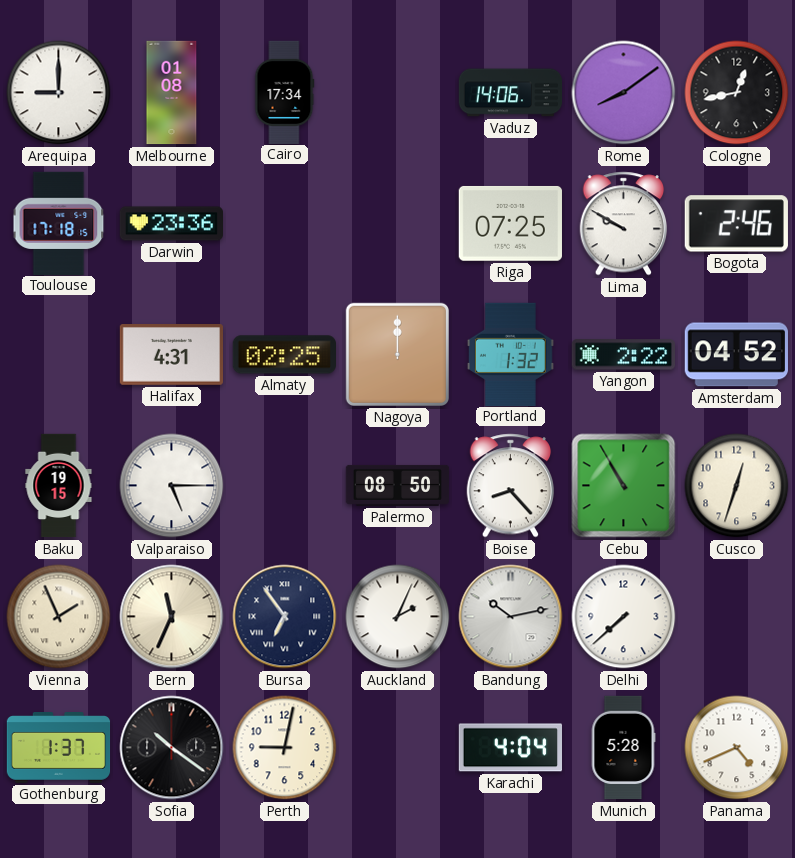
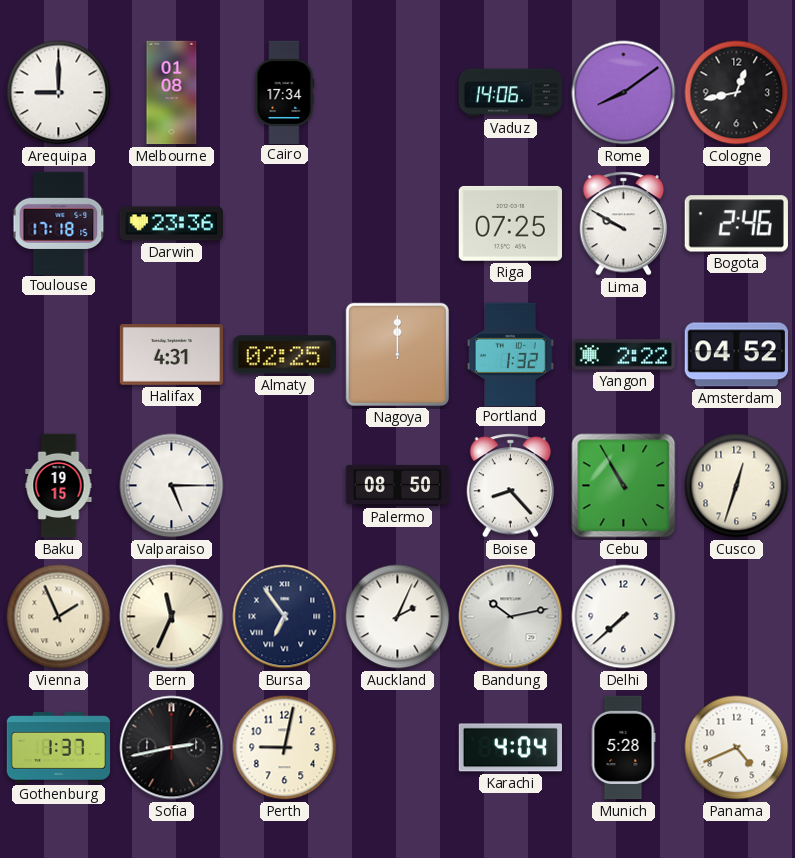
Sofia: 10:21 -> 2:43 (172, 748)
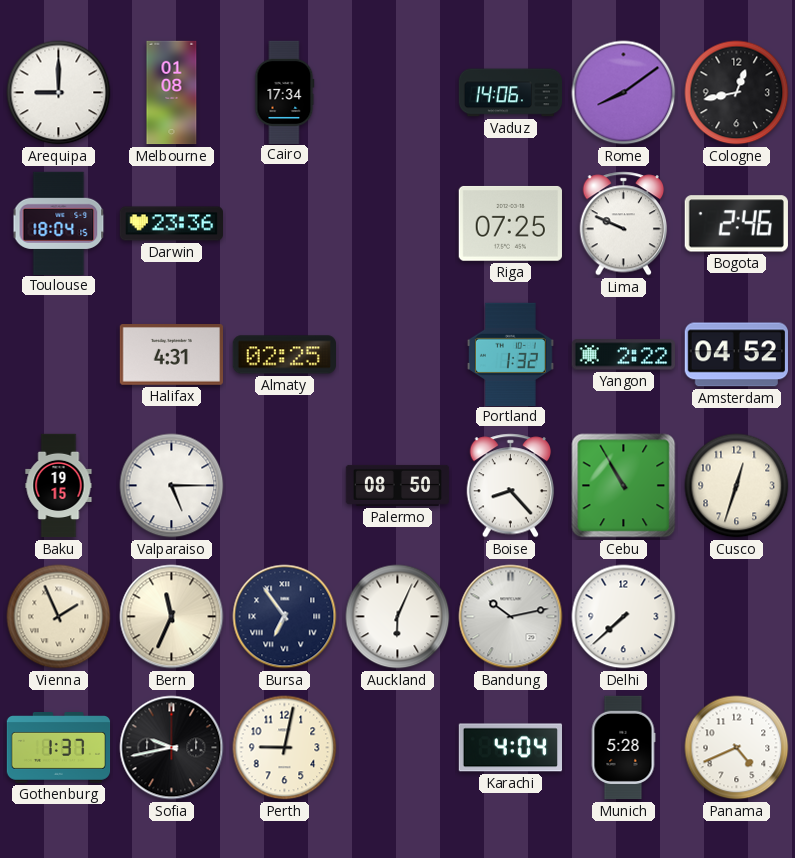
Toulouse: 17:18 -> 18:04 (59, 223)
Lima: 9:50 -> 9:49 (624, 224)
Nagoya: 12:00 -> none (397, 354)
Auckland: 2:04 -> 6:04 (398, 617)
Sofia: 2:43 -> 9:43 (172, 748)
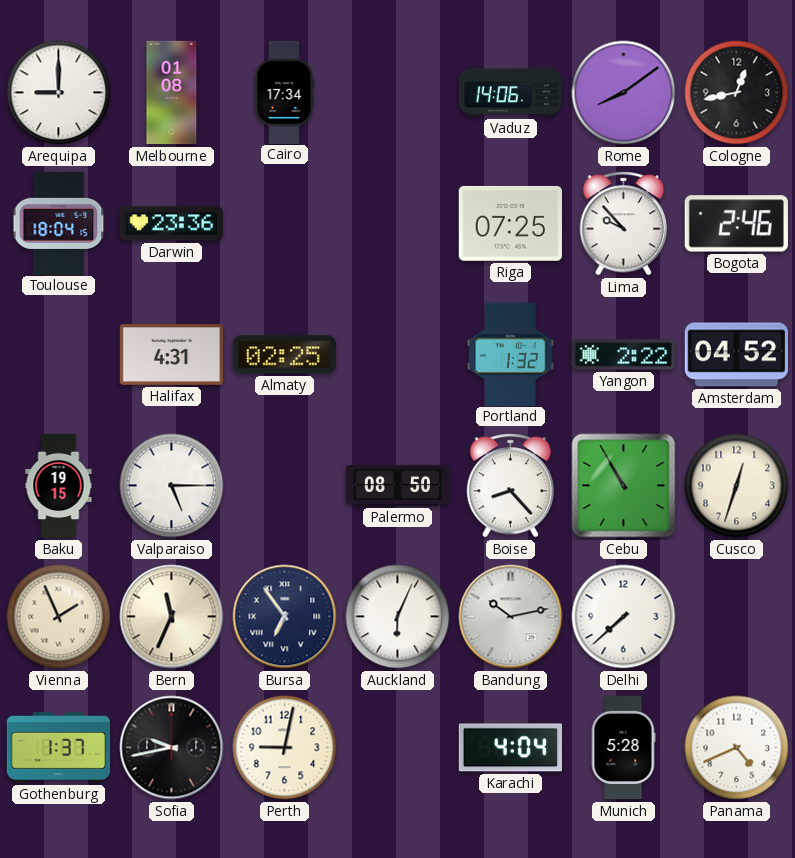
Lima: 9:49 -> 9:53 (624, 224)
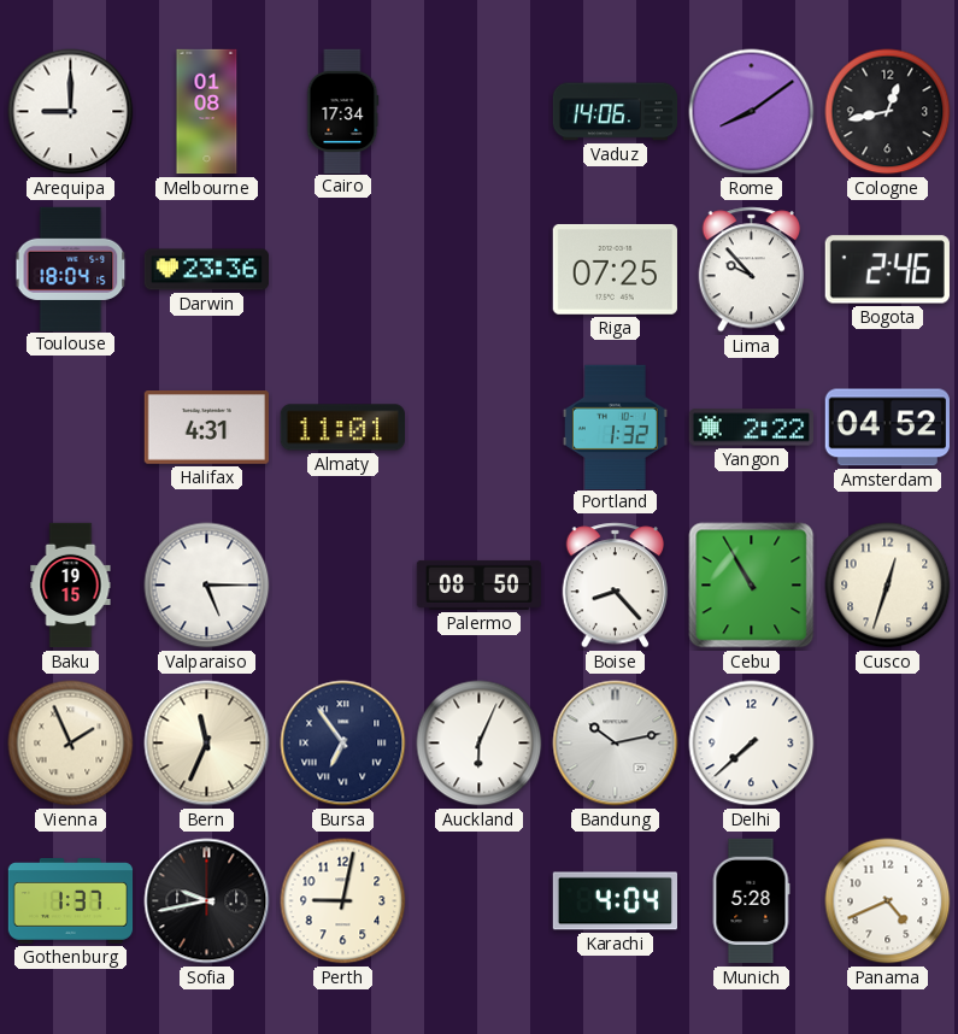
Almaty: 02:25 -> 11:01 (342, 428)
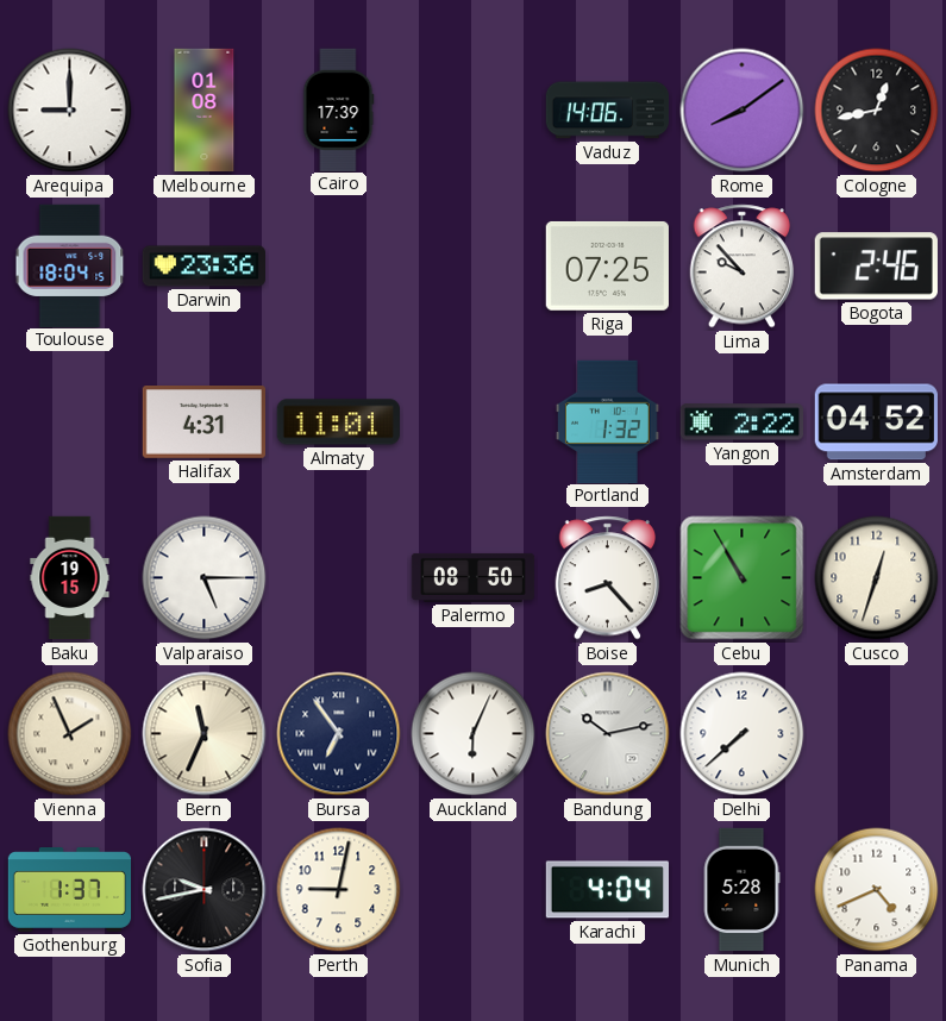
Cairo: 17:34 -> 17:39 (339, 109)
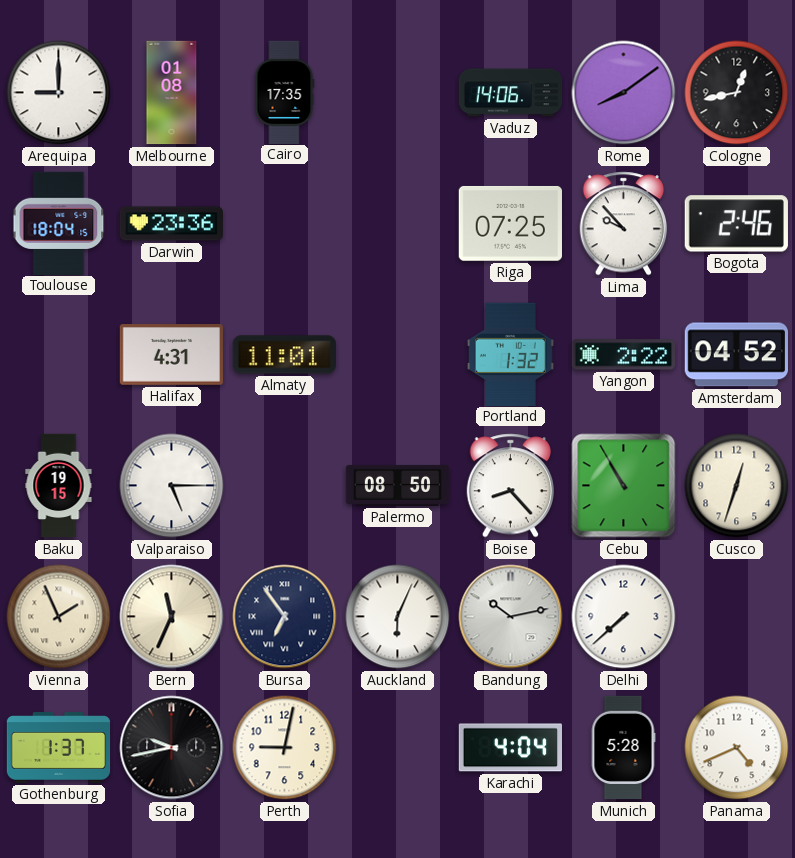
Cairo: 17:39 -> 17:35 (285, 92)
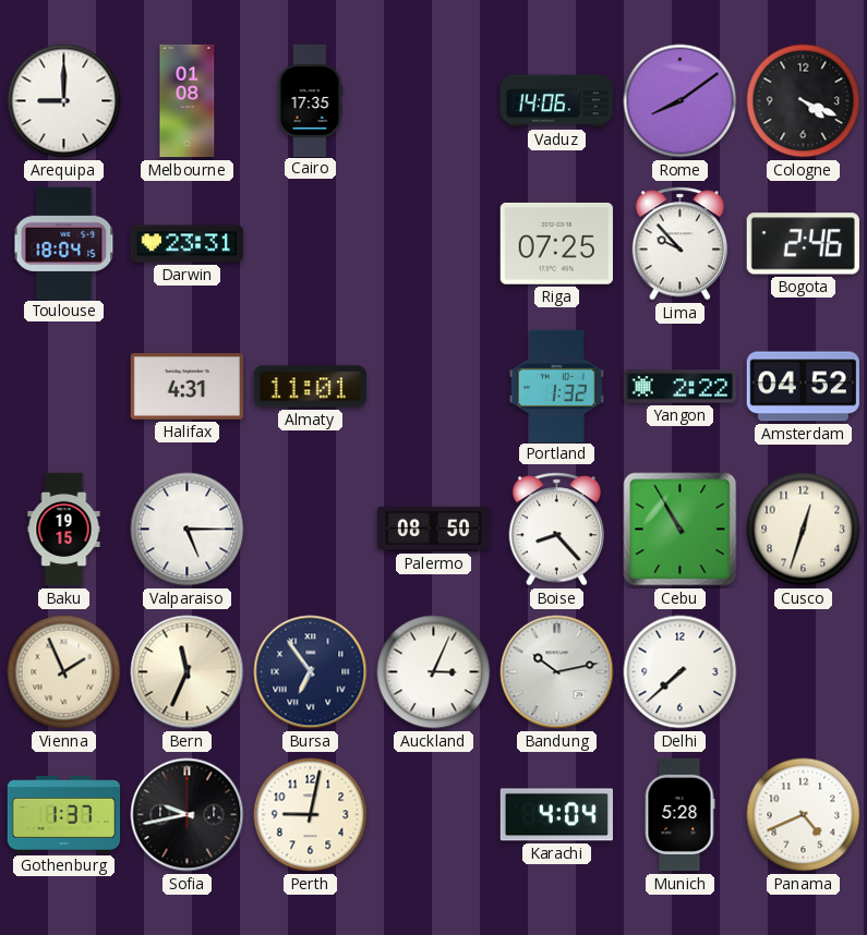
Cologne: 12:43 -> 4:19 (804, 101)
Darwin: 23:36 -> 23:31 (186, 244)
Auckland: 6:04 -> 3:04 (434, 672)
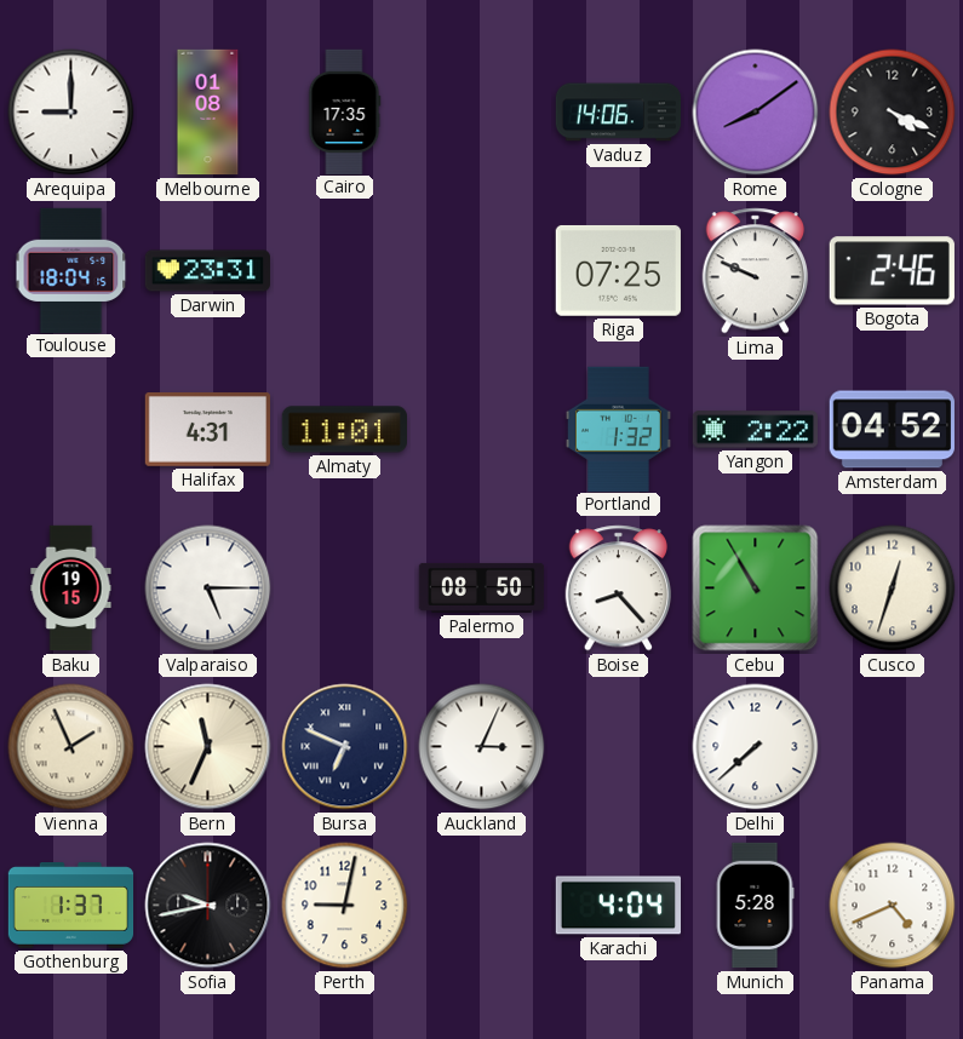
Lima: 9:53 -> 9:49 (756, 271)
Bursa: 6:54 -> 6:49 (345, 747)
Bandung: 10:13 -> none (557, 672)
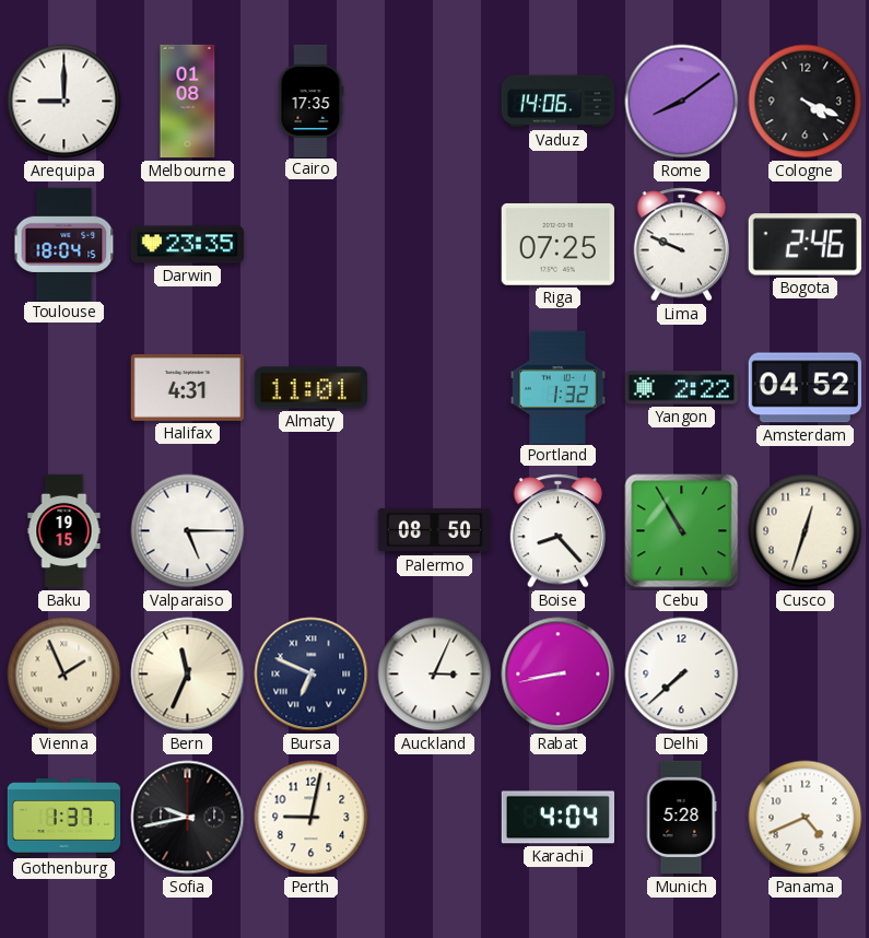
Darwin: 23:31 -> 23:35 (187, 245)
Rabat: none -> 8:43 (559, 675)
